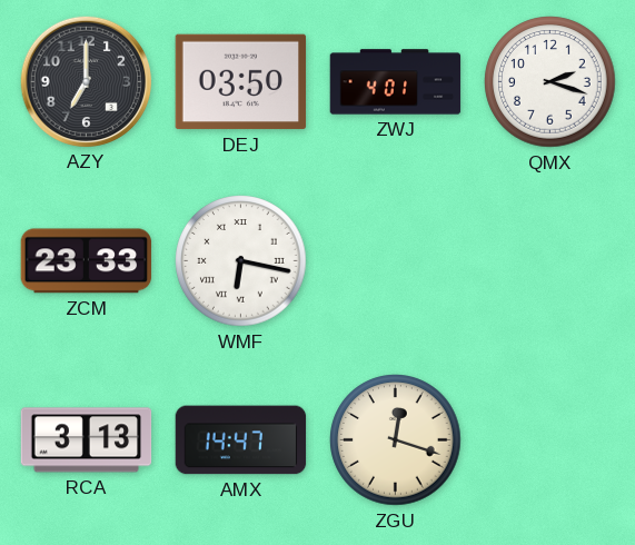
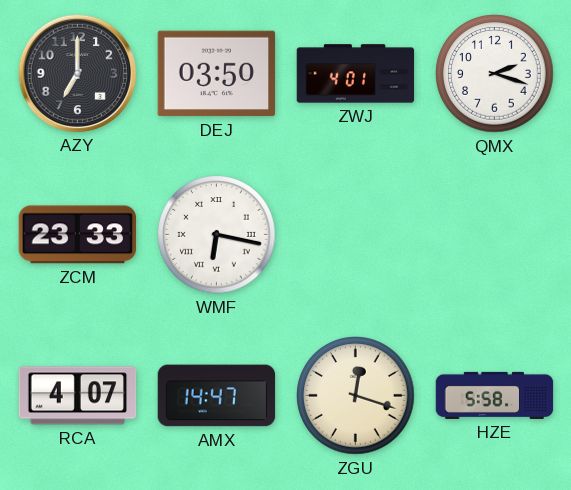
RCA: 3:13 -> 4:07 (78, 396)
HZE: none -> 5:58 (495, 395)
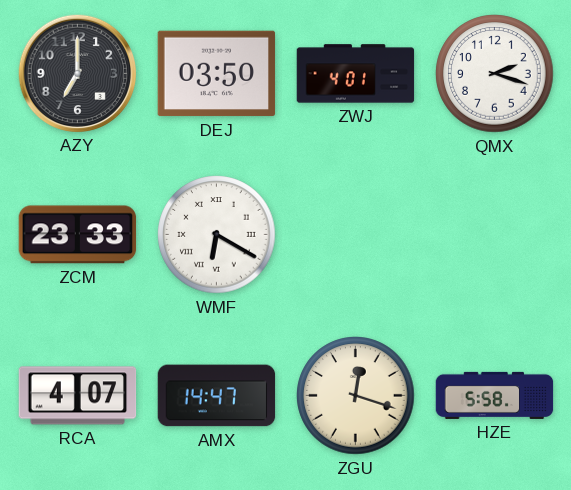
WMF: 6:17 -> 6:20 (217, 235)
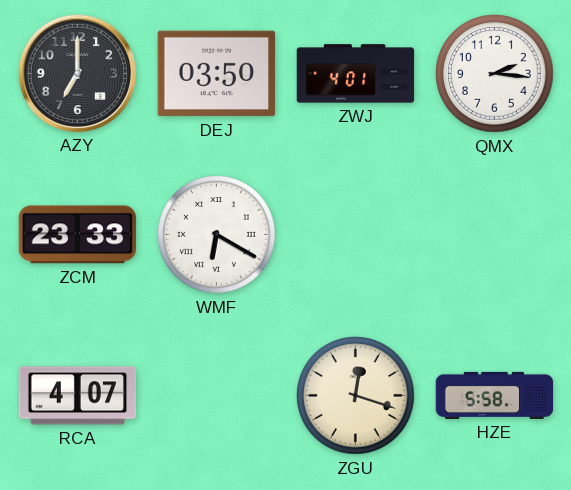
QMX: 2:18 -> 2:16 (495, 74)
AMX: 14:47 -> none (217, 396)
